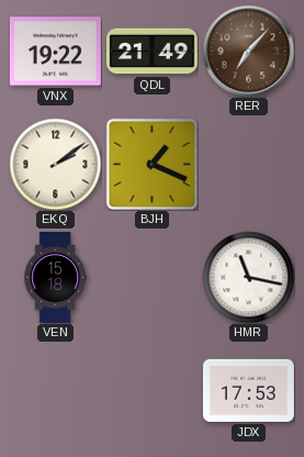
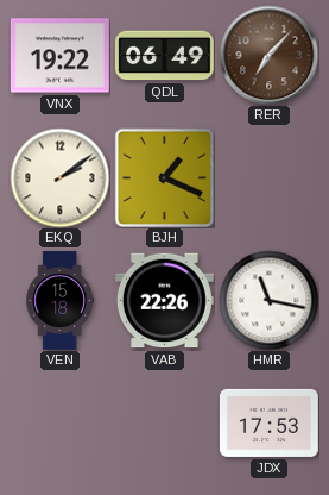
QDL: 21:49 -> 06:49 (164, 56)
VAB: none -> 22:26 (164, 301)
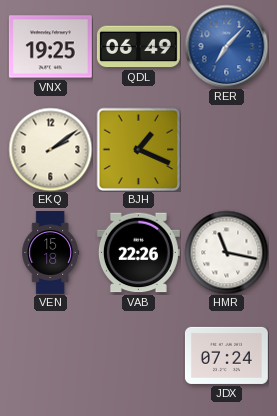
VNX: 19:22 -> 19:25 (50, 47)
RER dial: brown -> blue (226, 46)
JDX: 17:53 -> 07:24 (226, 355)
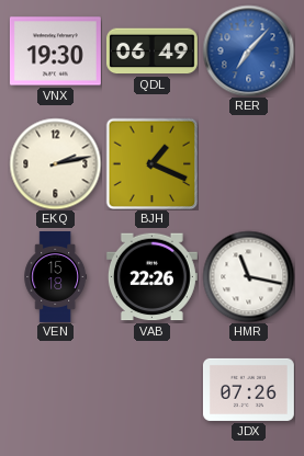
VNX: 19:25 -> 19:30 (55, 52)
EKQ: 2:09 -> 2:13 (55, 163)
JDX: 07:24 -> 07:26 (248, 389)
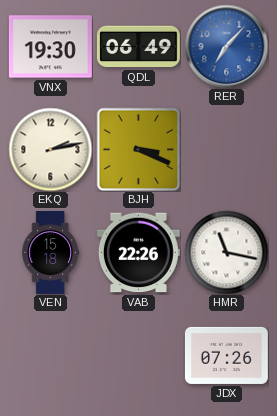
BJH: 1:19 -> 3:19 (138, 149)
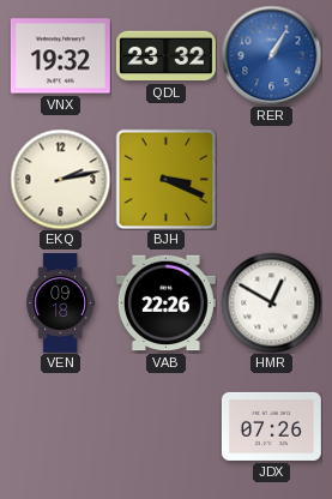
VNX: 19:30 -> 19:32 (60, 56)
QDL: 06:49 -> 23:32 (165, 56)
RER: 7:07 -> 1:05 (271, 55)
VEN: 15:18 -> 09:18 (61, 303)
HMR: 11:17 -> 12:50 (271, 302)
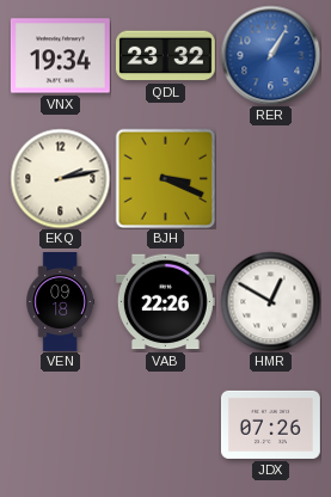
VNX: 19:32 -> 19:34 (60, 56)
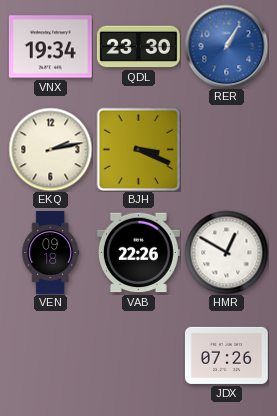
QDL: 23:32 -> 23:30 (138, 47)
